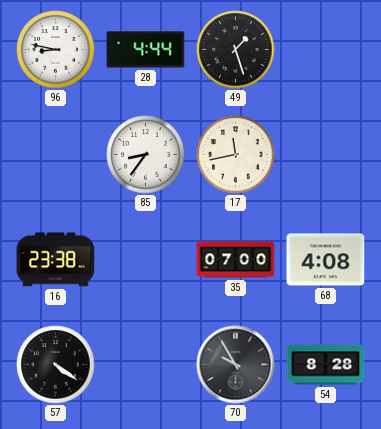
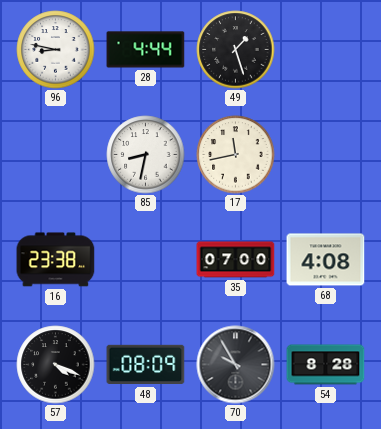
85: 8:36 -> 8:32 (146, 155)
57: 4:21 -> 4:19 (56, 365)
48: none -> 08:09 (146, 365)
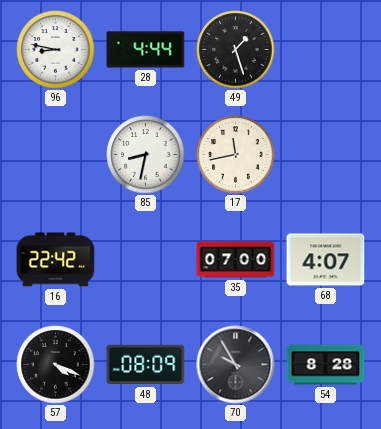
16: 23:38 -> 22:42 (56, 260)
68: 4:08 -> 4:07 (326, 260)
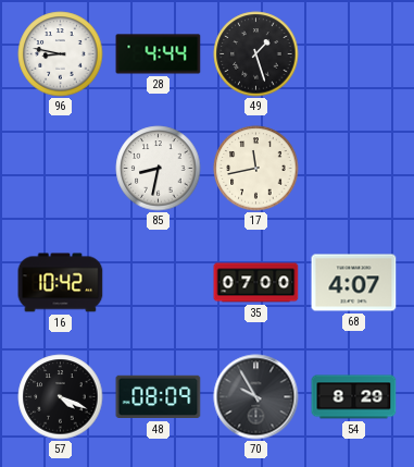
16: 22:42 -> 10:42 (61, 283)
54: 8:28 -> 8:29 (354, 397)
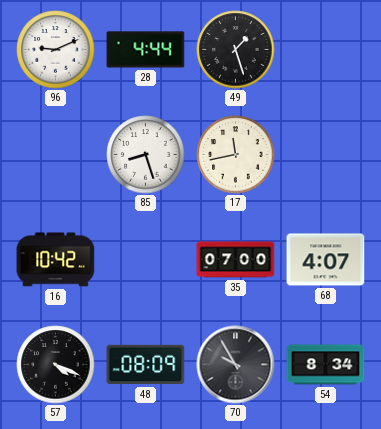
96: 8:47 -> 9:11 (56, 50)
85: 8:32 -> 8:27 (146, 155)
54: 8:29 -> 8:34 (326, 365)
